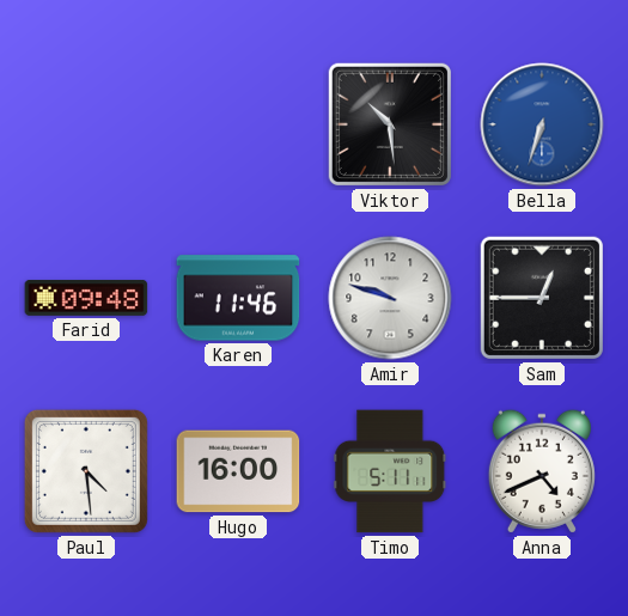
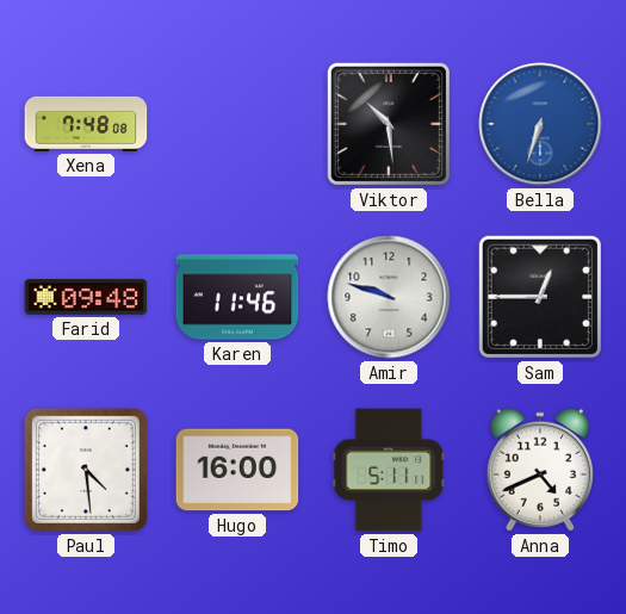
Xena: none -> 7:48 (86, 124)
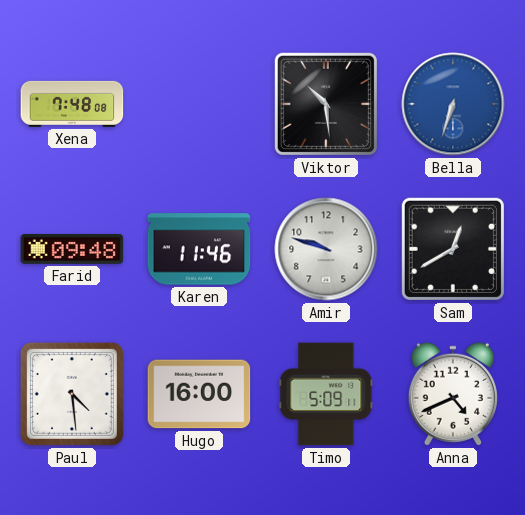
Sam: 12:45 -> 12:40 (453, 249)
Timo: 5:11 -> 5:09 (326, 394)
